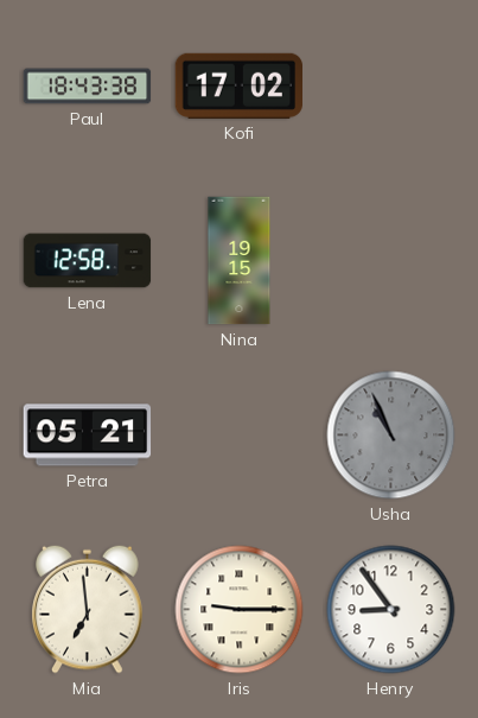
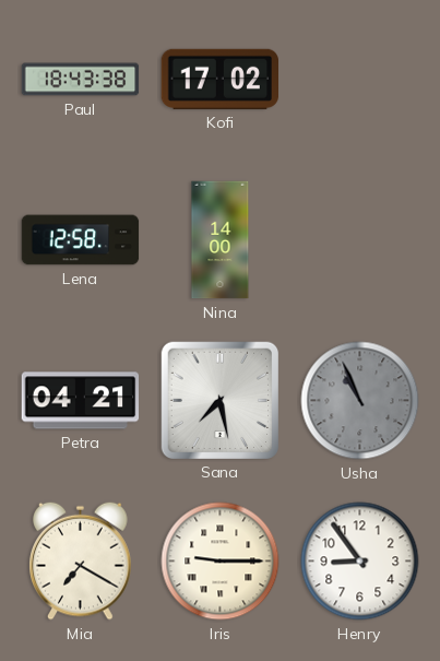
Nina: 19:15 -> 14:00 (221, 240)
Petra: 05:21 -> 04:21 (81, 401)
Sana: none -> 7:28 (219, 400)
Mia: 6:59 -> 7:20 (81, 560)
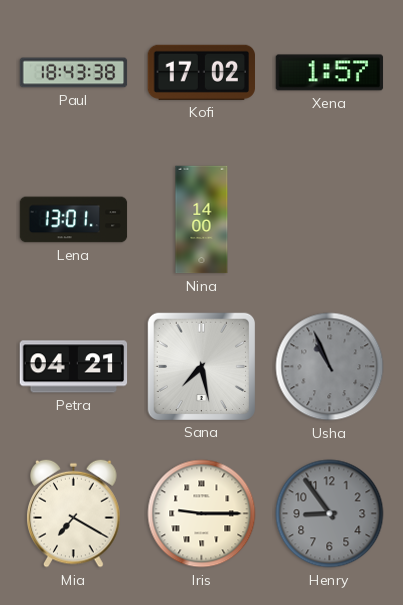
Xena: none -> 1:57 (330, 73)
Lena: 12:58 -> 13:01 (74, 220)
Henry dial: white -> grey (330, 514)
